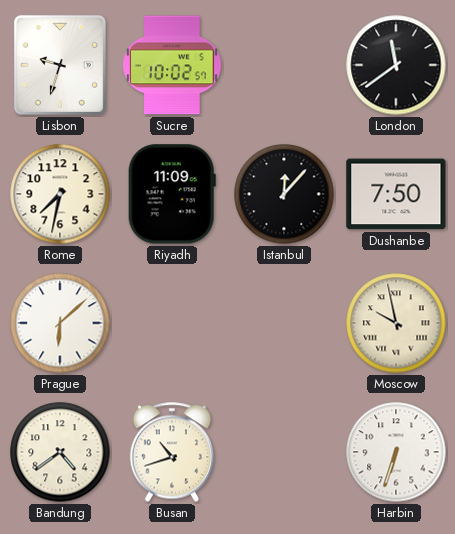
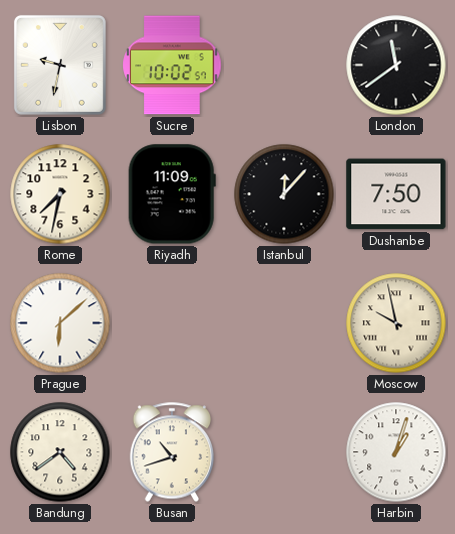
Lisbon: 9:33 -> 9:32 (60, 65)
Harbin: 6:33 -> 1:03 (396, 452)
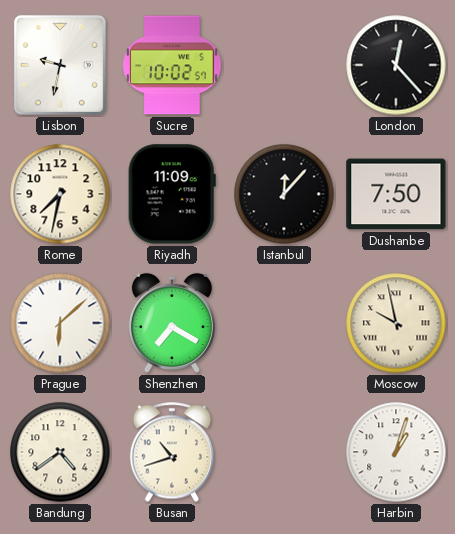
London: 11:39 -> 12:23 (396, 65)
Shenzhen: none -> 7:20 (172, 323)
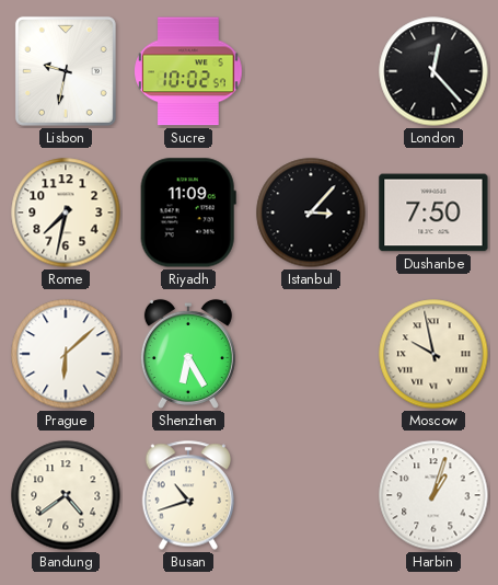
Istanbul: 12:07 -> 3:07 (311, 213)
Shenzhen: 7:20 -> 6:25 (188, 354)
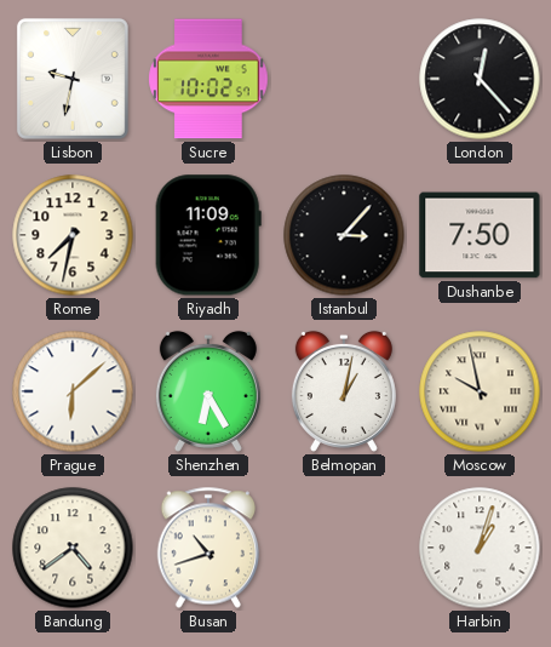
Belmopan: none -> 1:02 (344, 391)
